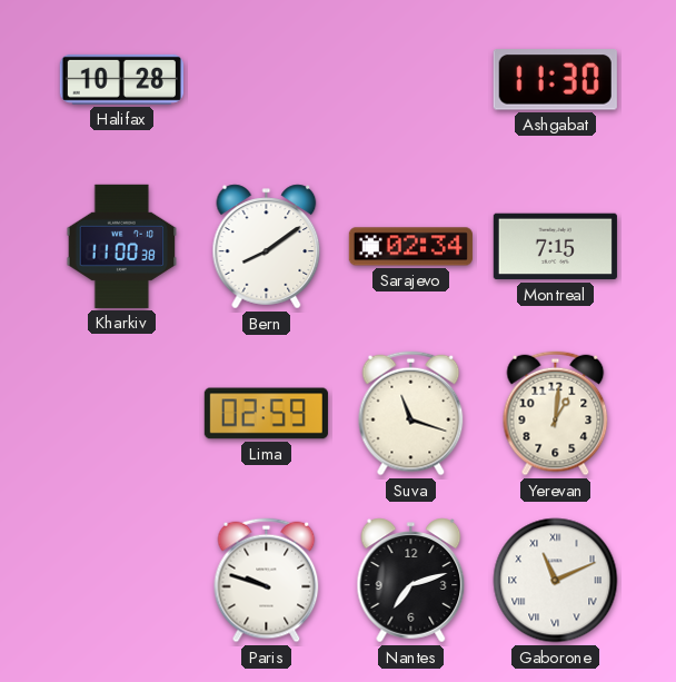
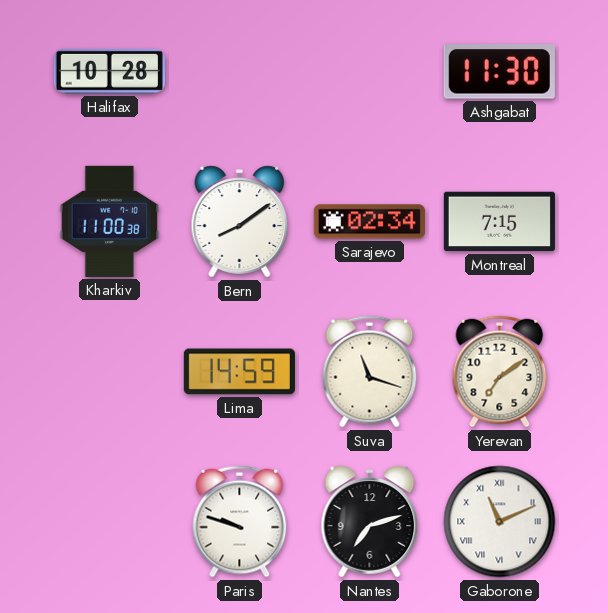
Lima: 02:59 -> 14:59 (239, 372)
Yerevan: 1:01 -> 7:09 (500, 372)
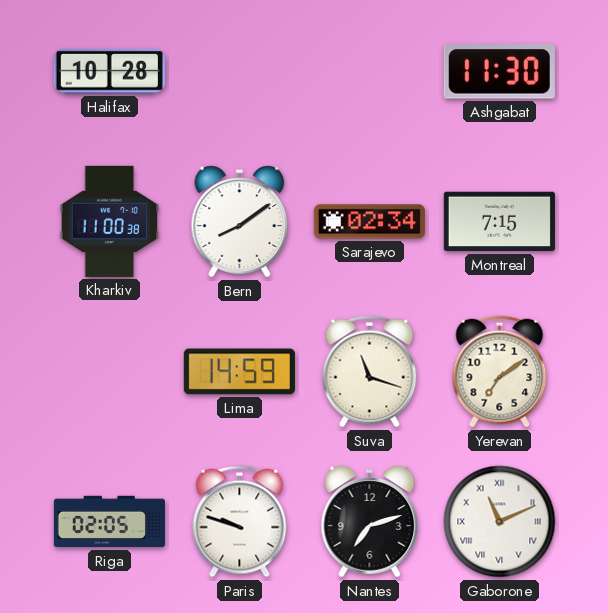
Riga: none -> 02:05 (109, 522)
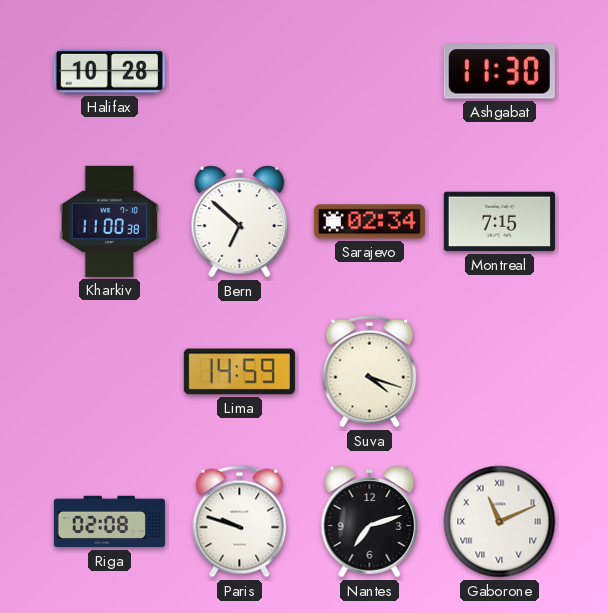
Bern: 8:09 -> 6:52 (240, 222)
Suva: 11:18 -> 4:18 (370, 372)
Yerevan: 7:09 -> none (500, 372)
Riga: 02:05 -> 02:08 (109, 522)
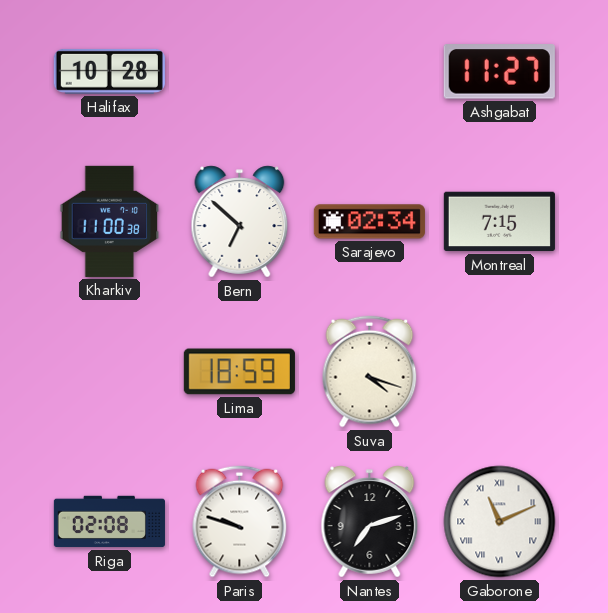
Ashgabat: 11:30 -> 11:27 (499, 72)
Lima: 14:59 -> 18:59 (239, 372)
